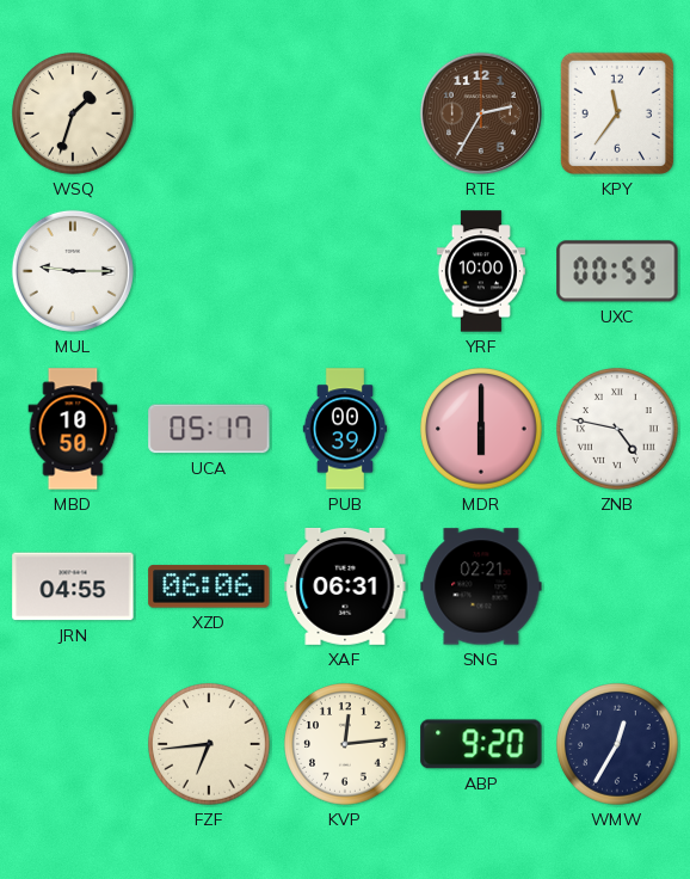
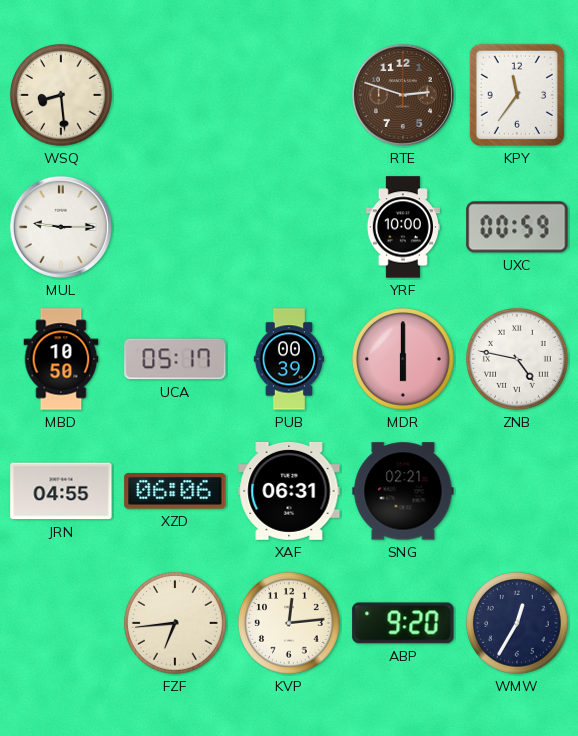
WSQ: 1:33 -> 8:29 (61, 95)
RTE: 2:35 -> 2:48 (403, 95)
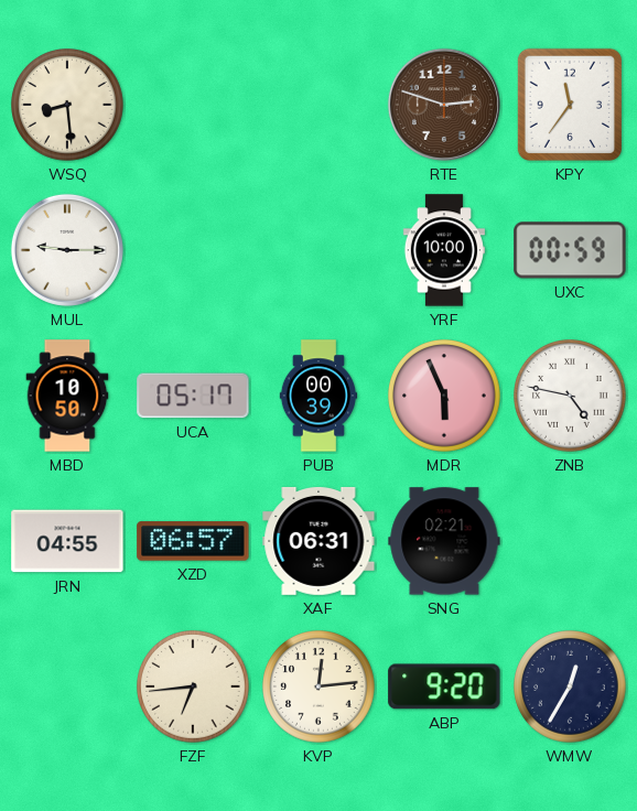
MDR: 6:00 -> 5:56 (444, 396)
XZD: 06:06 -> 06:57 (193, 541)
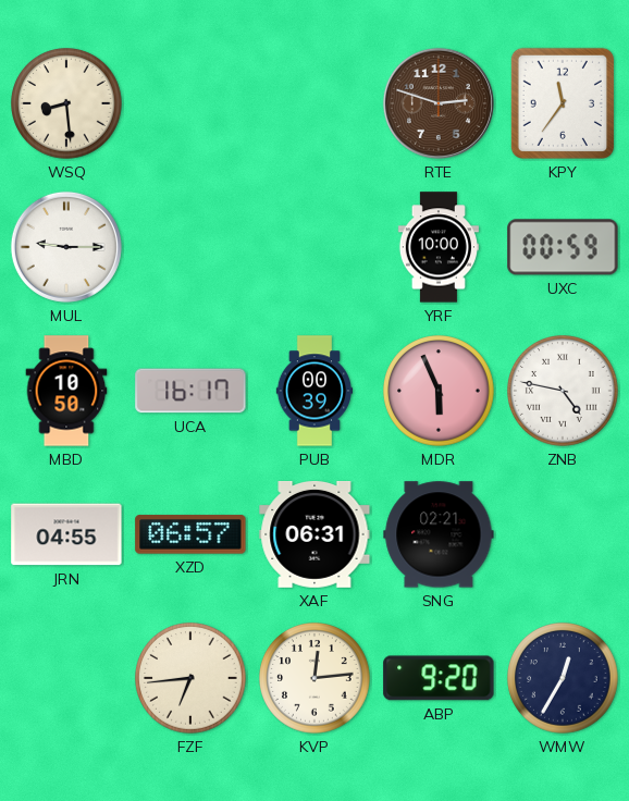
UCA: 05:17 -> 16:17 (190, 391)
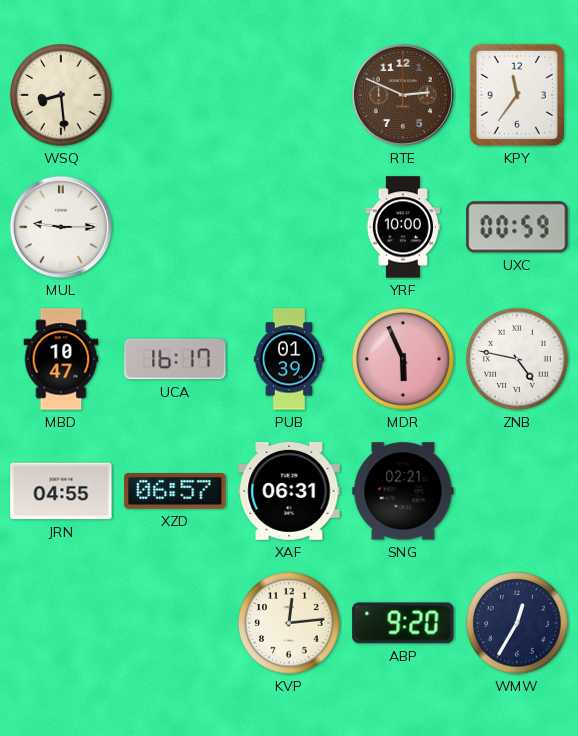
RTE: 2:48 -> 2:49 (403, 95)
MBD: 10:50 -> 10:47 (61, 359)
PUB: 00:39 -> 01:39 (289, 359)
FZF: 6:44 -> none (190, 678)
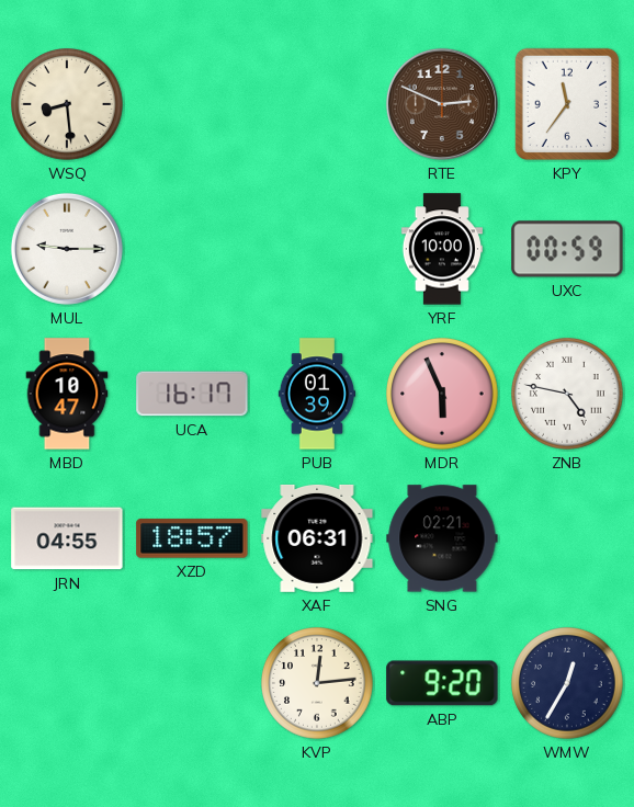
XZD: 06:57 -> 18:57 (192, 538)
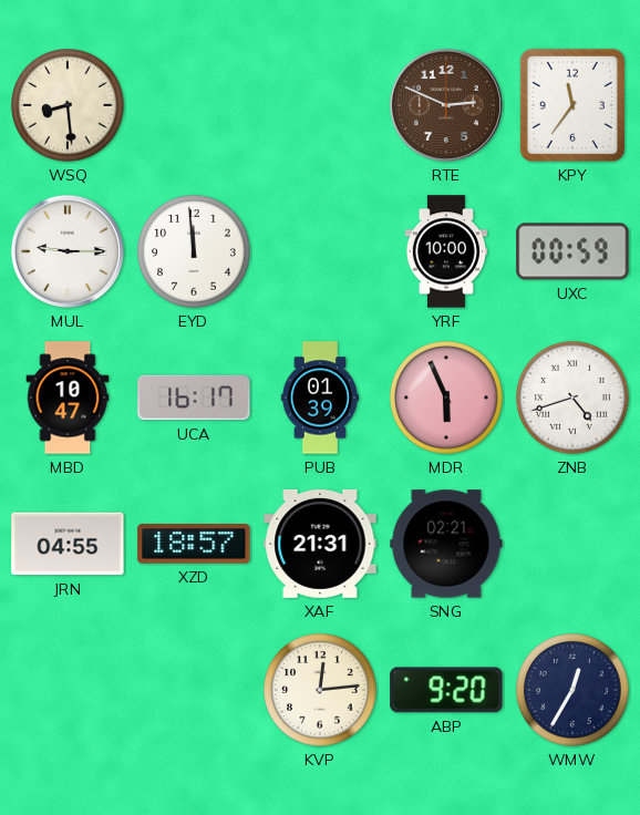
EYD: none -> 11:59 (194, 251)
ZNB: 4:47 -> 4:42 (572, 398)
XAF: 06:31 -> 21:31 (320, 544)
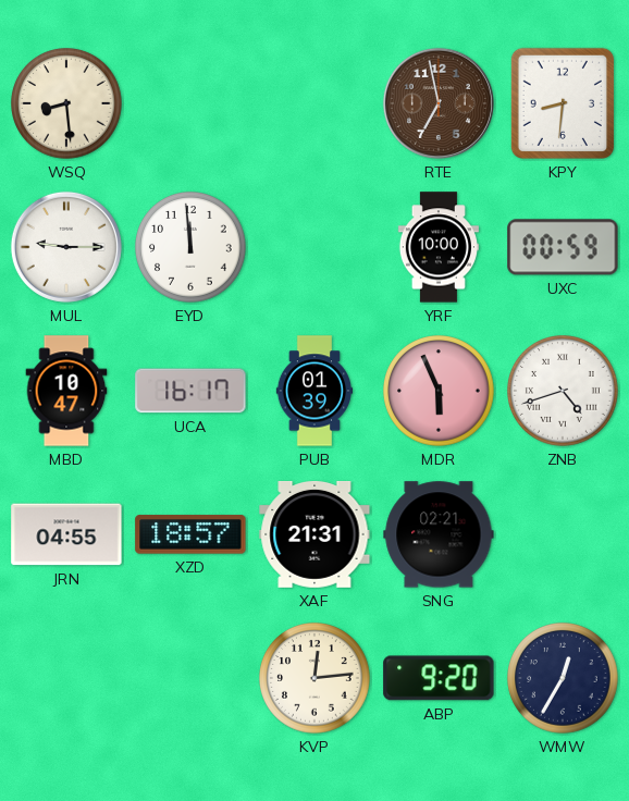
RTE: 2:49 -> 6:58 (439, 103)
KPY: 11:36 -> 8:31 (563, 103)
